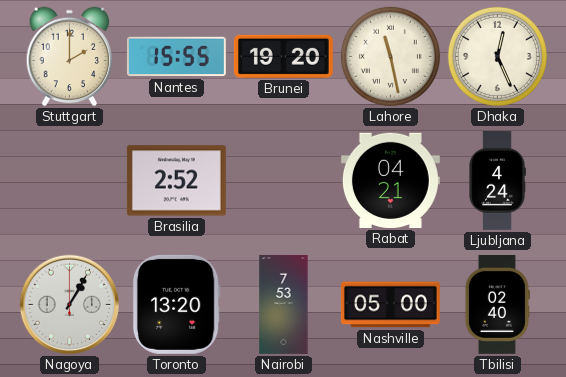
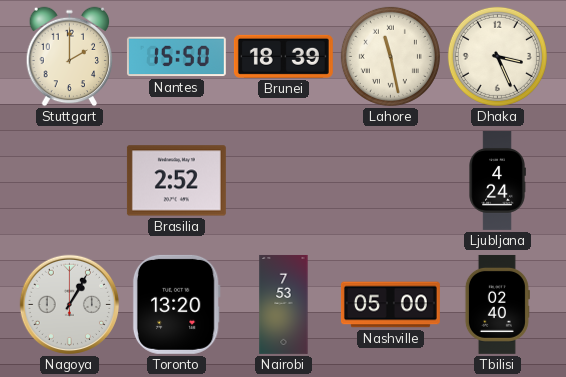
Nantes: 15:55 -> 15:50 (176, 57)
Brunei: 19:20 -> 18:39 (283, 56)
Dhaka: 12:26 -> 3:26 (497, 56)
Rabat: 04:21 -> none (390, 180)
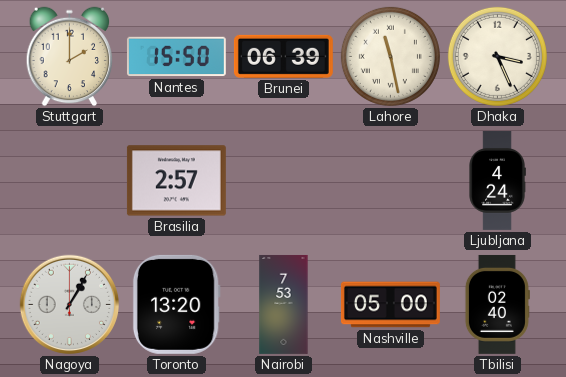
Brunei: 18:39 -> 06:39 (283, 56)
Brasilia: 2:52 -> 2:57 (176, 181)
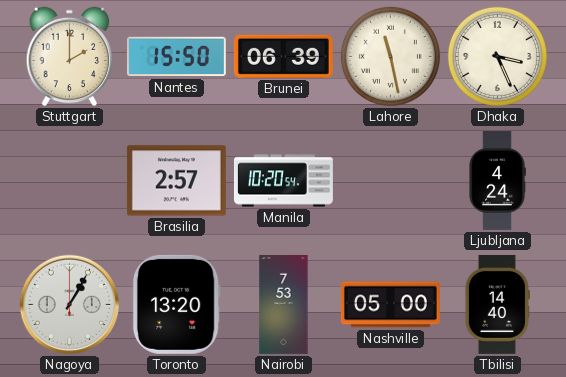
Manila: none -> 10:20 (283, 181)
Tbilisi: 02:40 -> 14:40 (497, 304)
